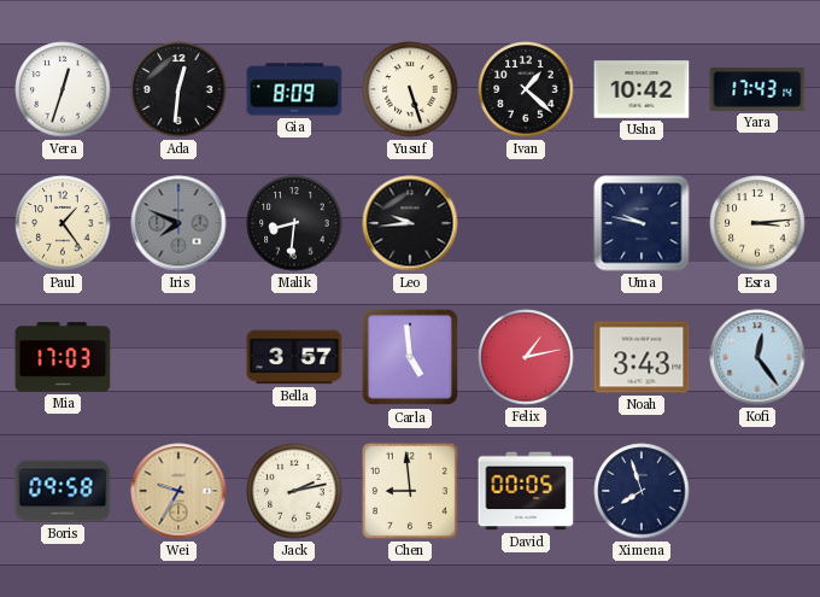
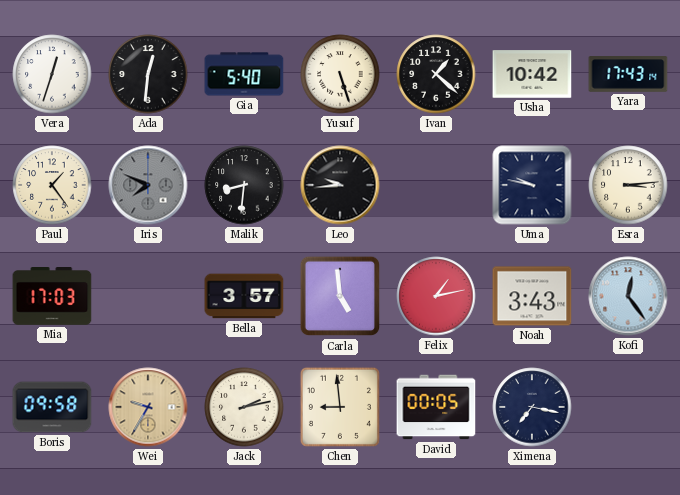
Gia: 8:09 -> 5:40 (244, 74)
Ximena: 7:57 -> 7:17 (532, 407)
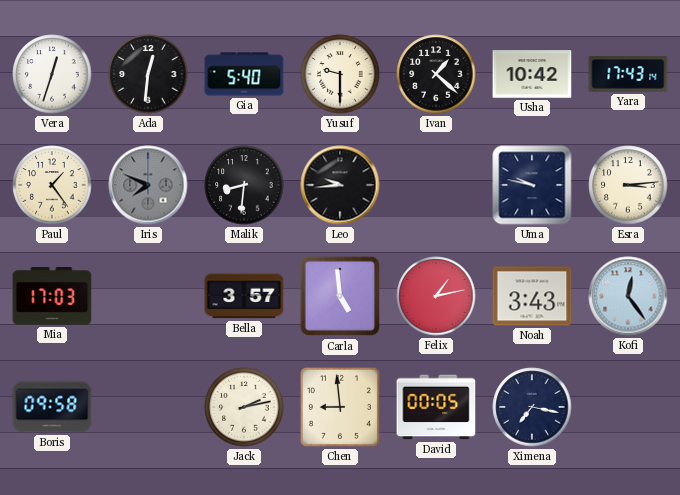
Yusuf: 5:27 -> 9:30 (340, 74)
Wei: 9:35 -> none (148, 407)
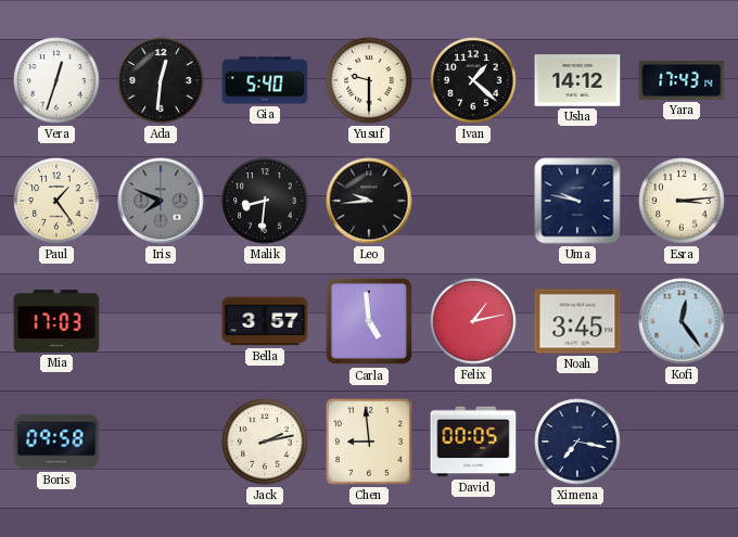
Usha: 10:42 -> 14:12 (577, 80)
Noah: 3:43 -> 3:45 (577, 321)
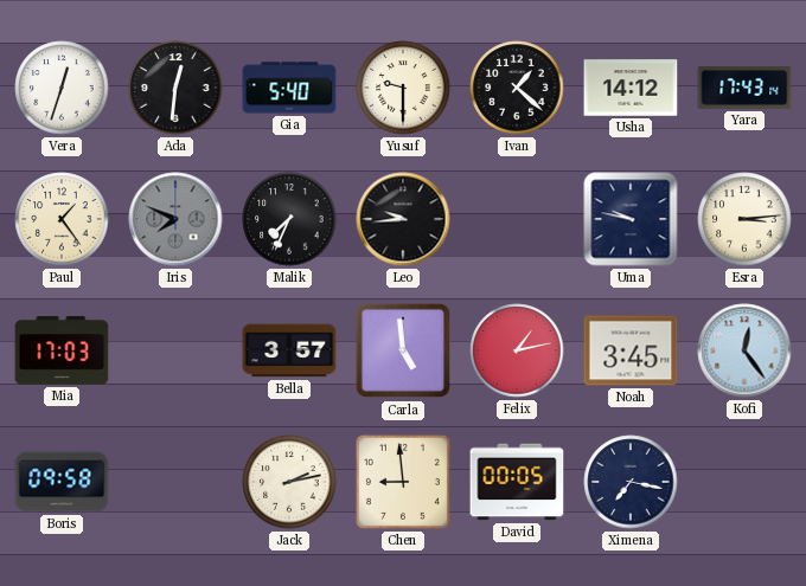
Malik: 8:31 -> 7:34 (289, 219)
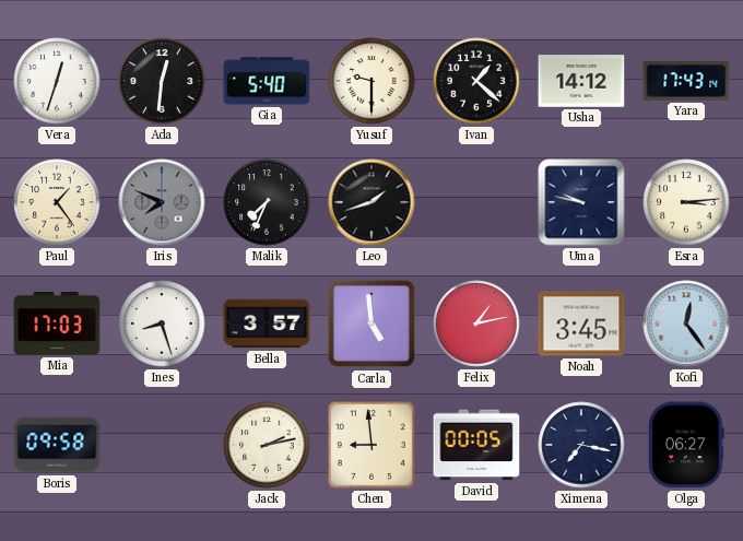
Leo: 9:44 -> 1:42 (371, 202)
Ines: none -> 8:27 (162, 324)
Olga: none -> 06:27 (686, 445)
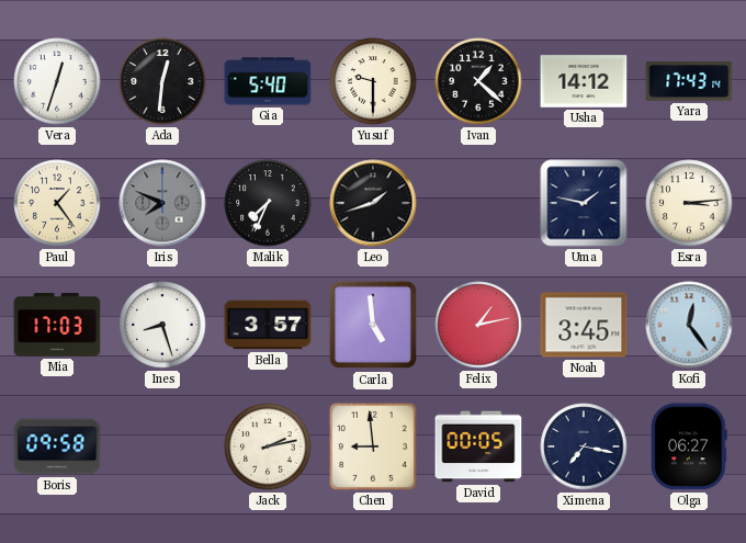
Uma: 9:47 -> 1:47 (584, 203)
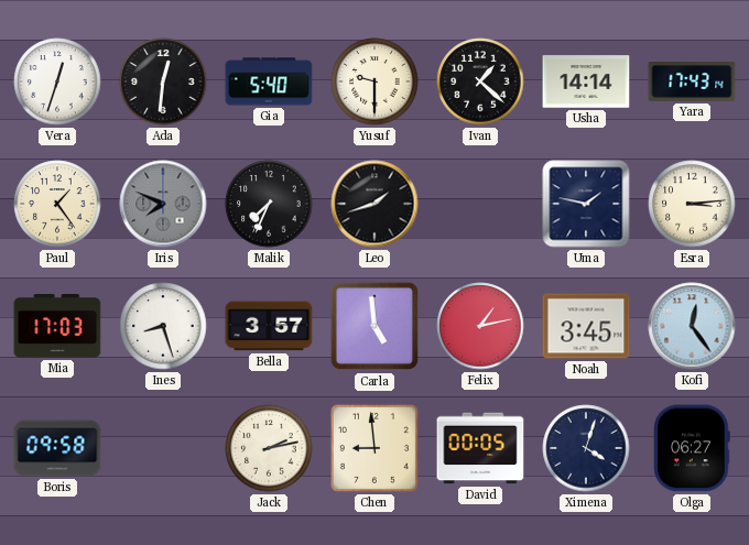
Usha: 14:12 -> 14:14 (586, 81)
Ximena: 7:17 -> 4:03 (586, 448)
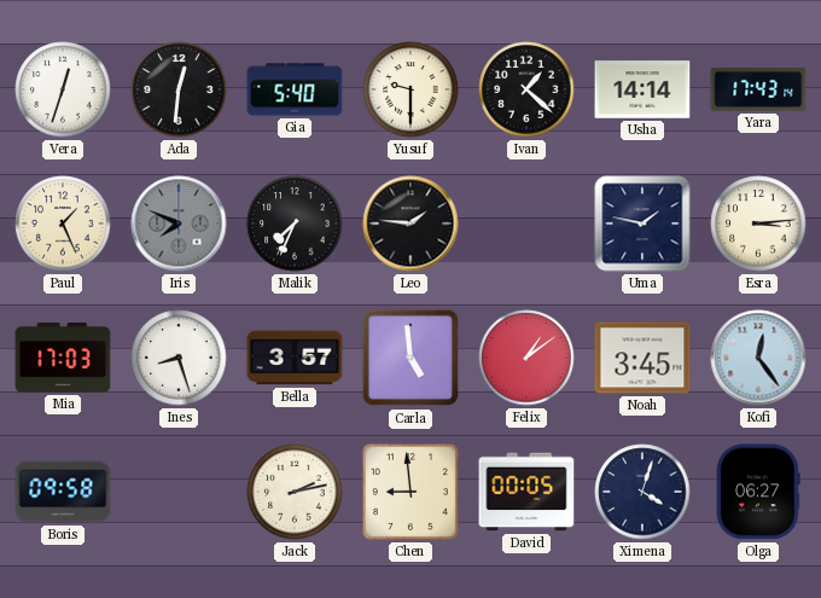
Paul: 1:24 -> 1:26 (63, 223)
Leo: 1:42 -> 1:46 (410, 223)
Felix: 1:13 -> 1:09 (526, 358)
